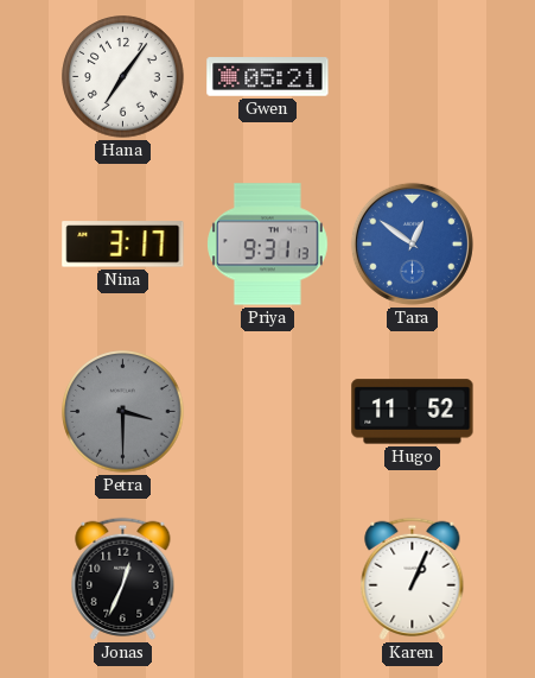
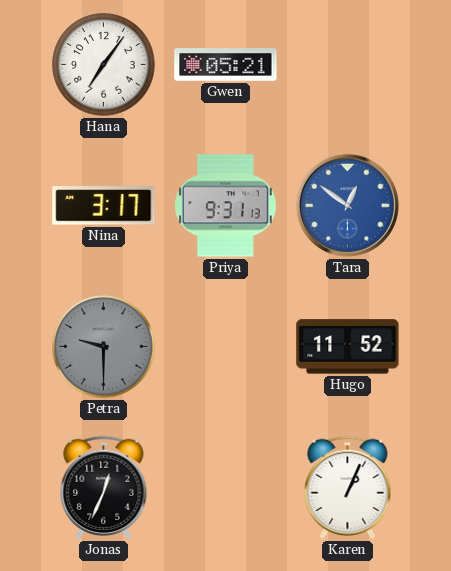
Petra: 3:30 -> 9:30 (104, 347)
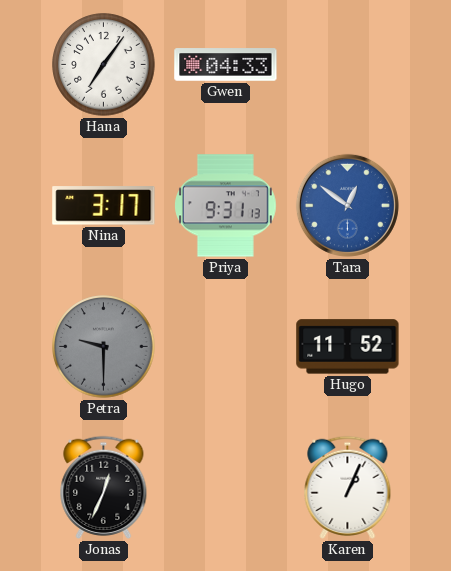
Gwen: 05:21 -> 04:33 (226, 65)
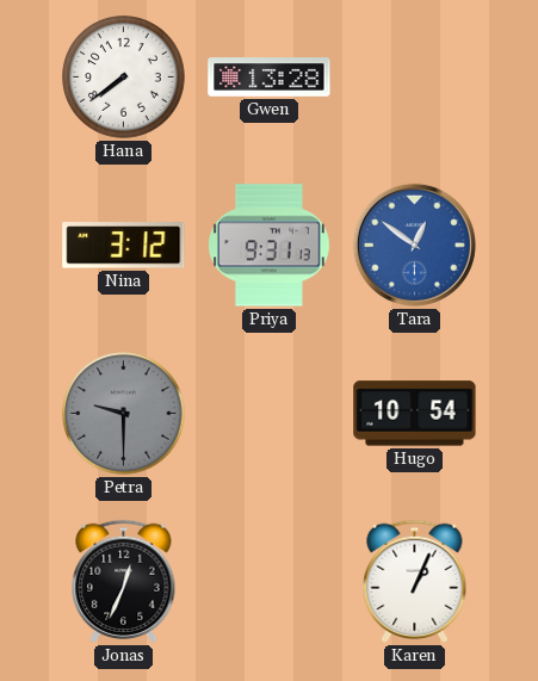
Hana: 7:06 -> 7:39 (124, 78)
Gwen: 04:33 -> 13:28 (270, 78)
Nina: 3:17 -> 3:12 (124, 246)
Hugo: 11:52 -> 10:54 (415, 414)
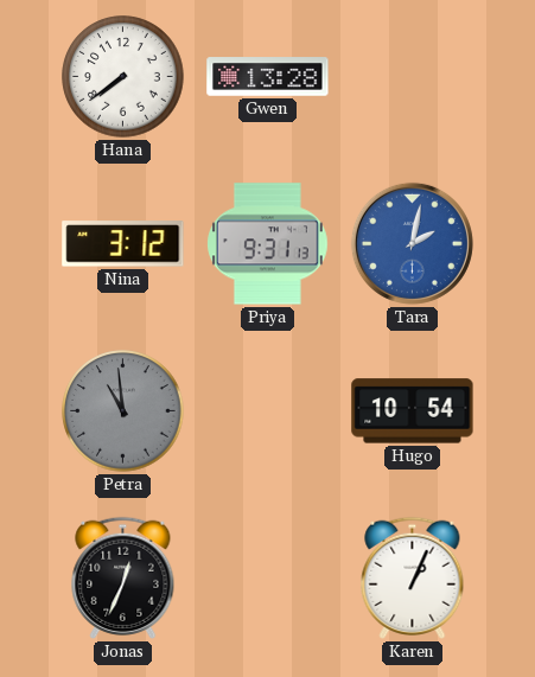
Tara: 12:51 -> 2:02 (412, 243)
Petra: 9:30 -> 10:59 (123, 411)
